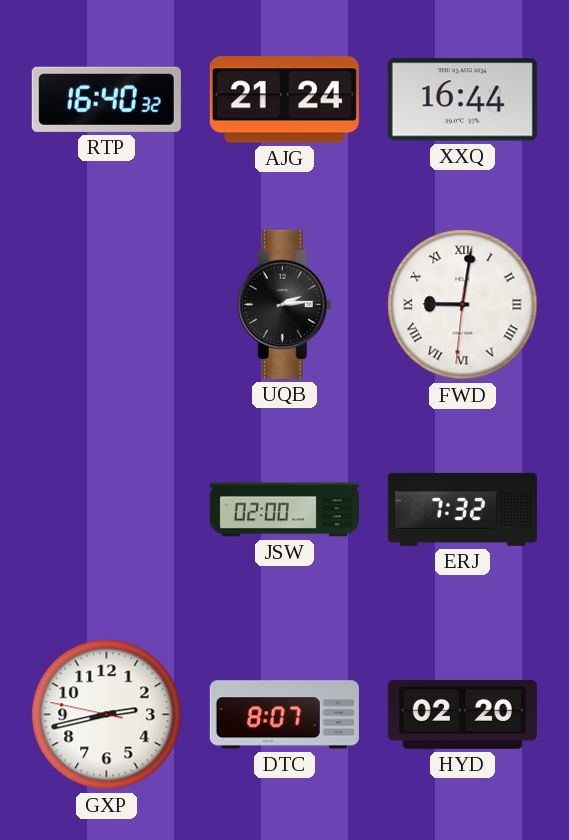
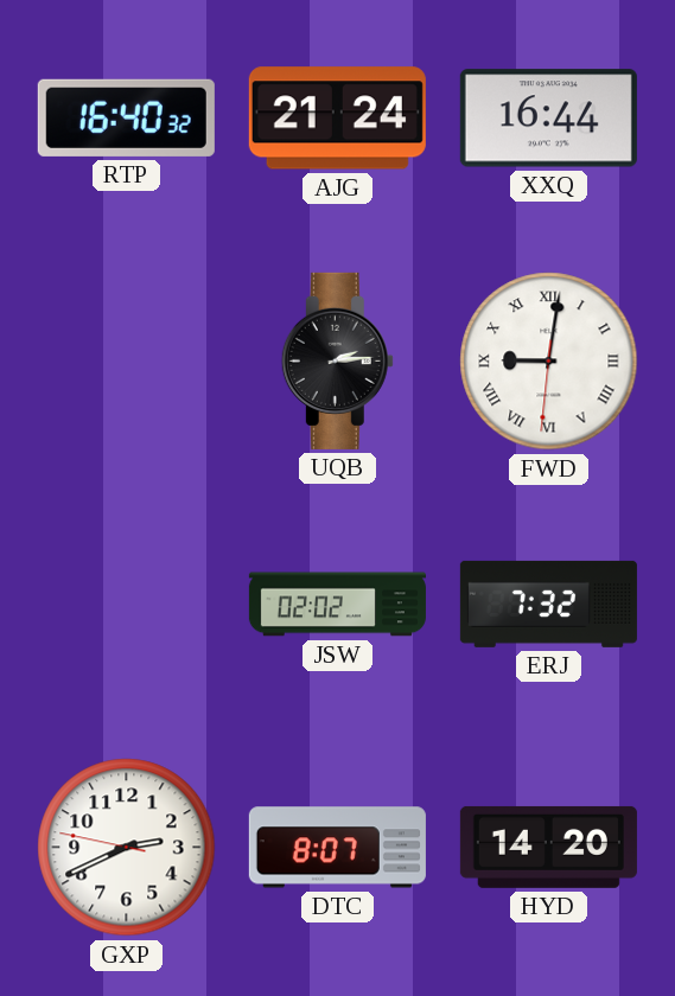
JSW: 02:00 -> 02:02 (337, 605)
GXP: 2:42 -> 2:40 (127, 848)
HYD: 02:20 -> 14:20 (548, 847)
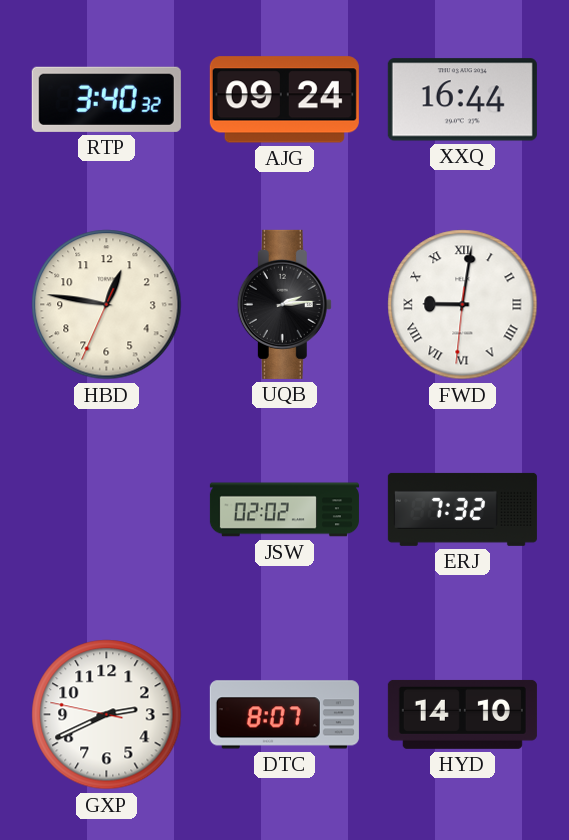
RTP: 16:40 -> 3:40 (106, 99)
AJG: 21:24 -> 09:24 (284, 100)
HBD: none -> 12:46 (107, 305)
HYD: 14:20 -> 14:10 (462, 714)
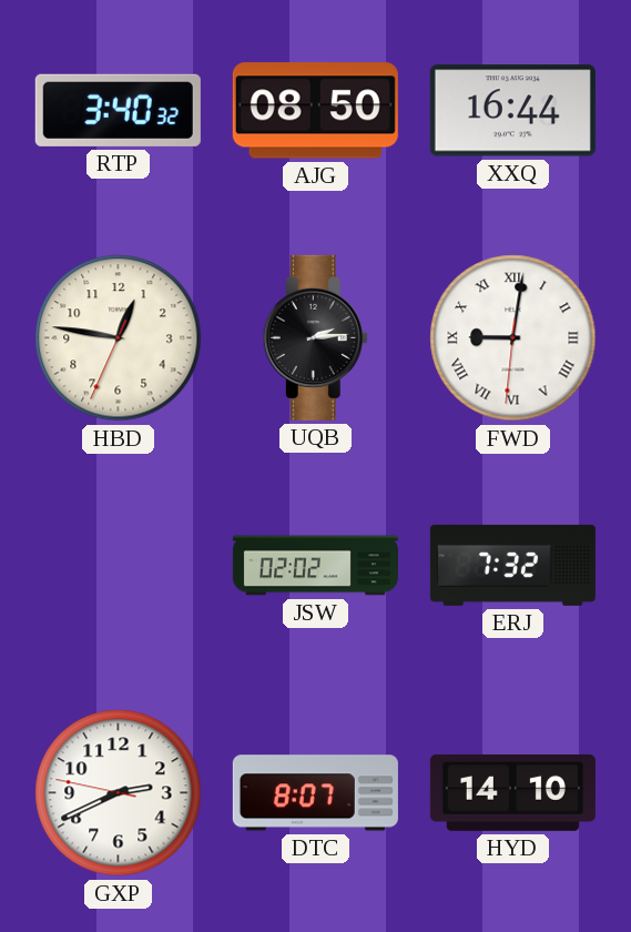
AJG: 09:24 -> 08:50 (315, 111)
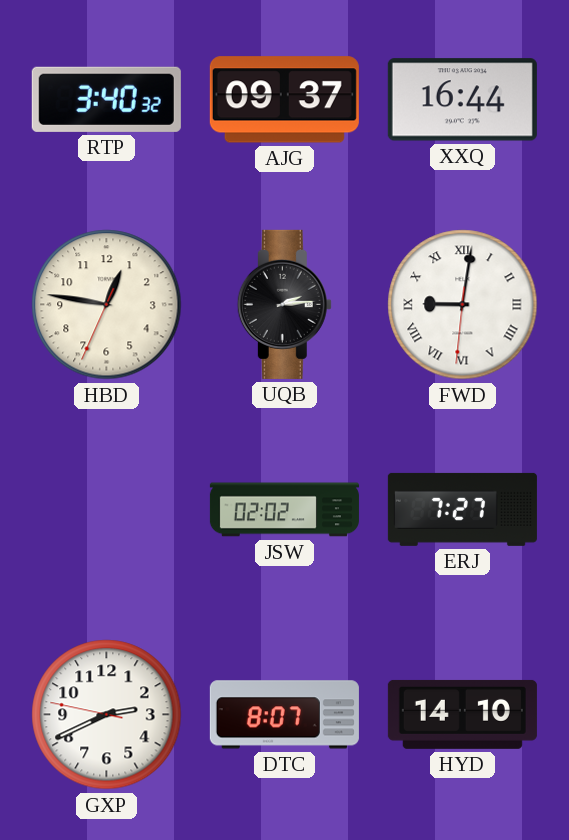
AJG: 08:50 -> 09:37 (284, 100)
ERJ: 7:32 -> 7:27 (462, 509)
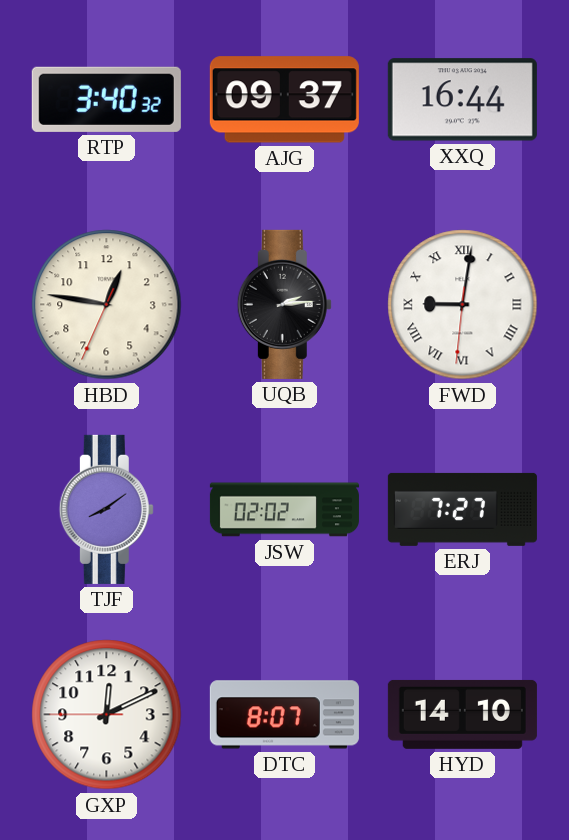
TJF: none -> 8:09 (106, 509)
GXP: 2:40 -> 12:10 (107, 715)
